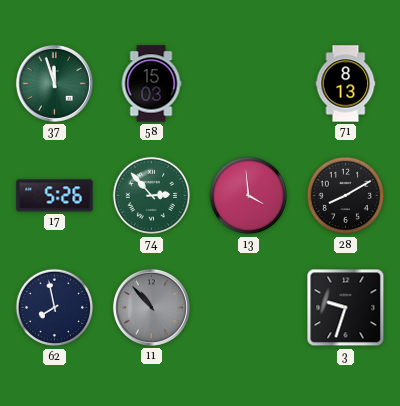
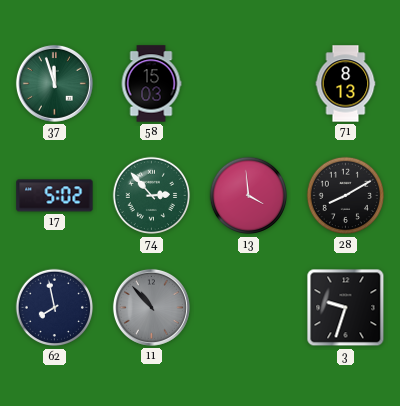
17: 5:26 -> 5:02 (55, 196)
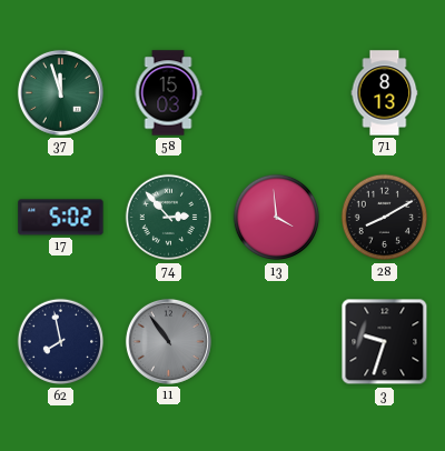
11: 10:53 -> 10:54 (168, 341)
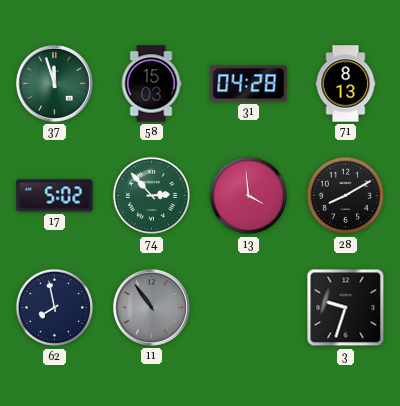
31: none -> 04:28 (249, 84)
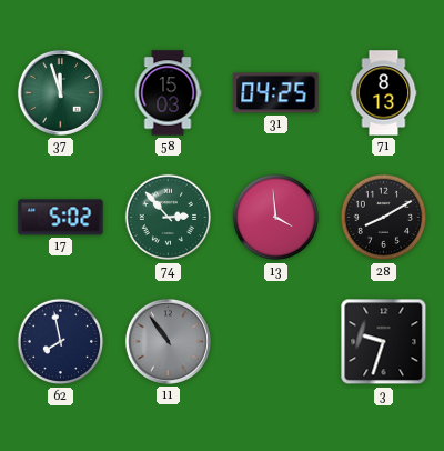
31: 04:28 -> 04:25 (276, 93)
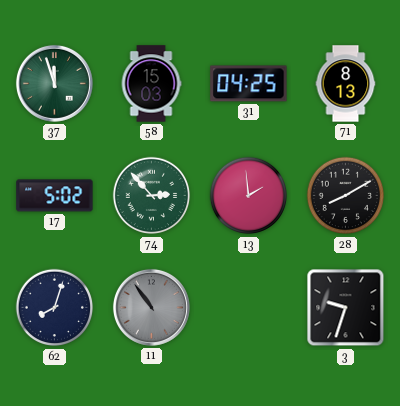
13: 3:59 -> 1:59 (249, 196)
62: 7:58 -> 8:03 (55, 308)
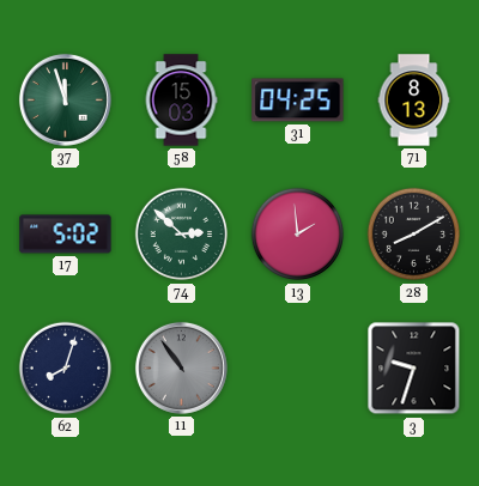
74: 2:53 -> 2:52 (182, 235)
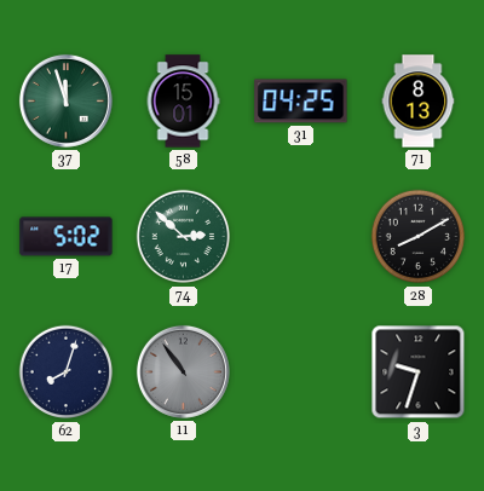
58: 15:03 -> 15:01 (183, 102)
13: 1:59 -> none (298, 235)
